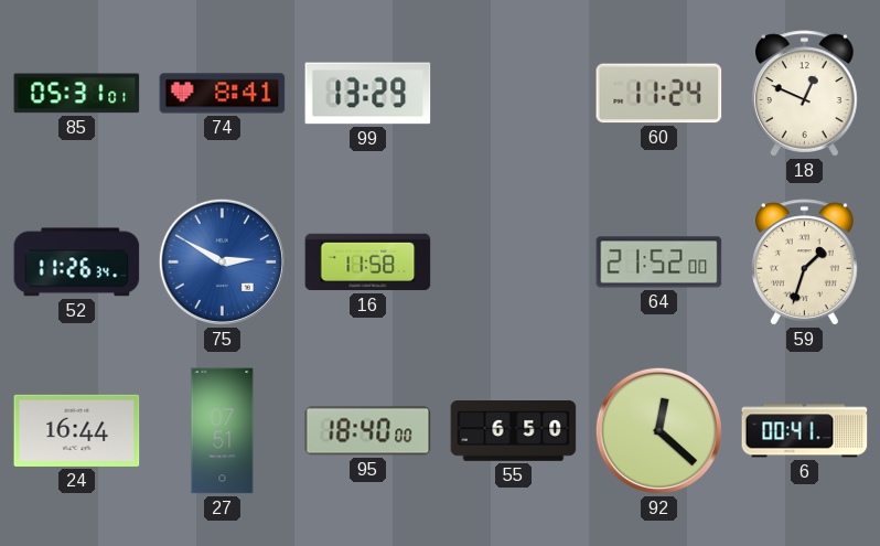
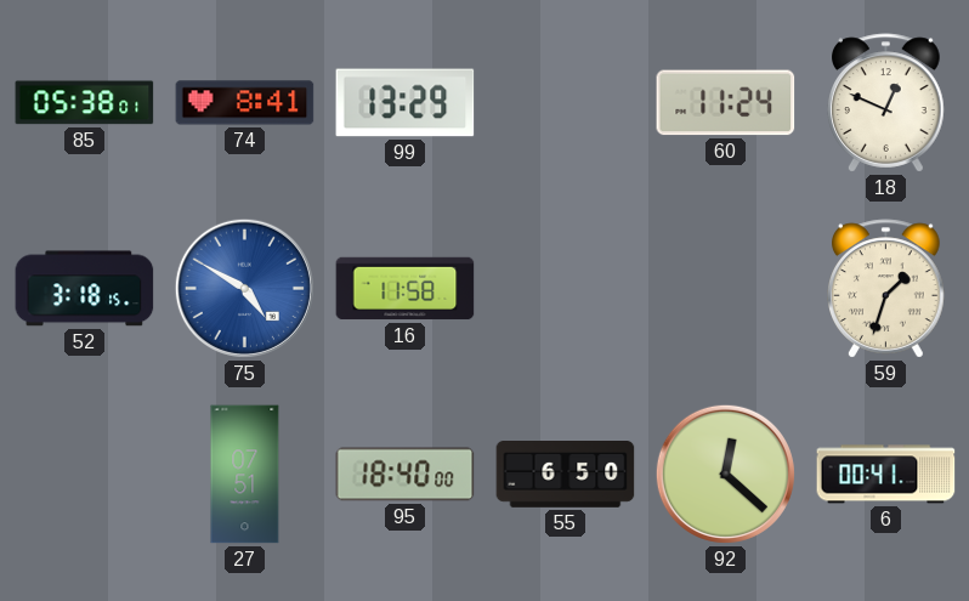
85: 05:31 -> 05:38 (85, 103)
52: 11:26 -> 3:18 (85, 289)
75: 2:50 -> 4:50 (244, 288)
64: 21:52 -> none (659, 263)
24: 16:44 -> none (77, 430)
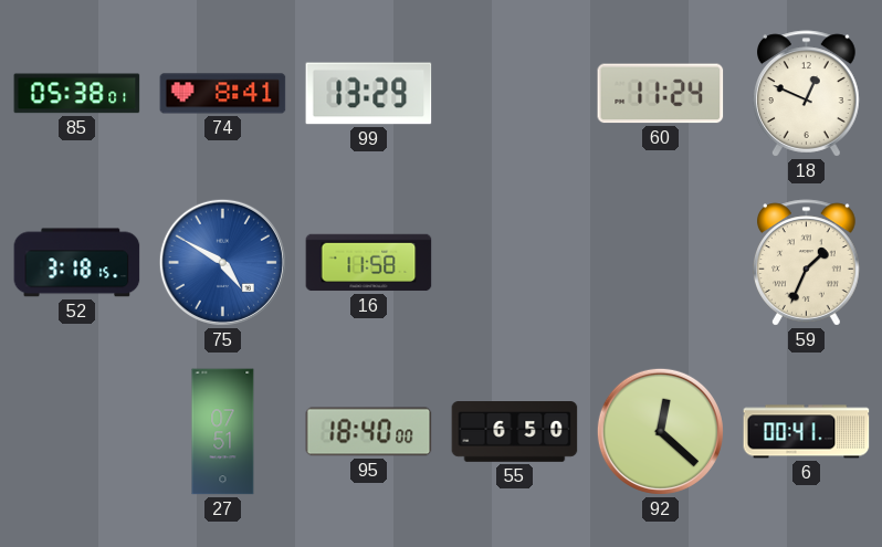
59: 1:33 -> 1:34 (807, 263)
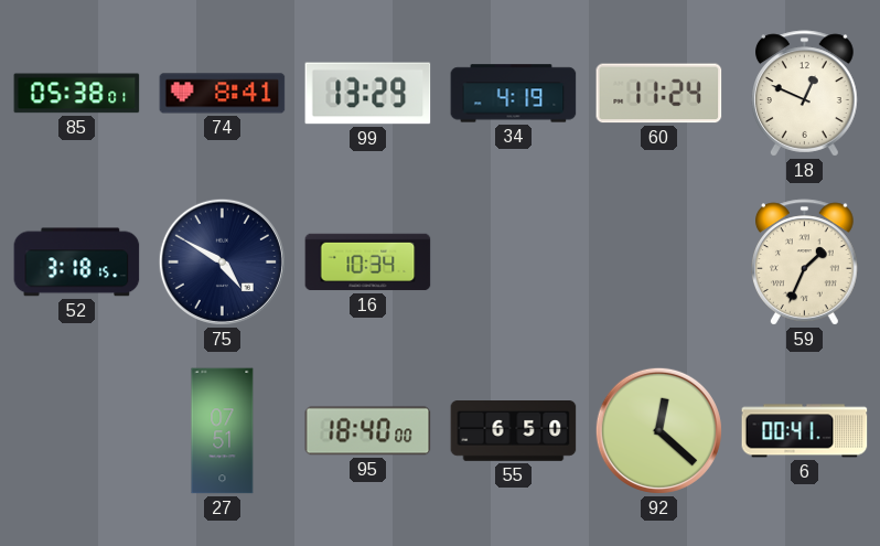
34: none -> 4:19 (514, 94)
75 dial: blue -> navy (222, 261)
16: 11:58 -> 10:34 (368, 263)
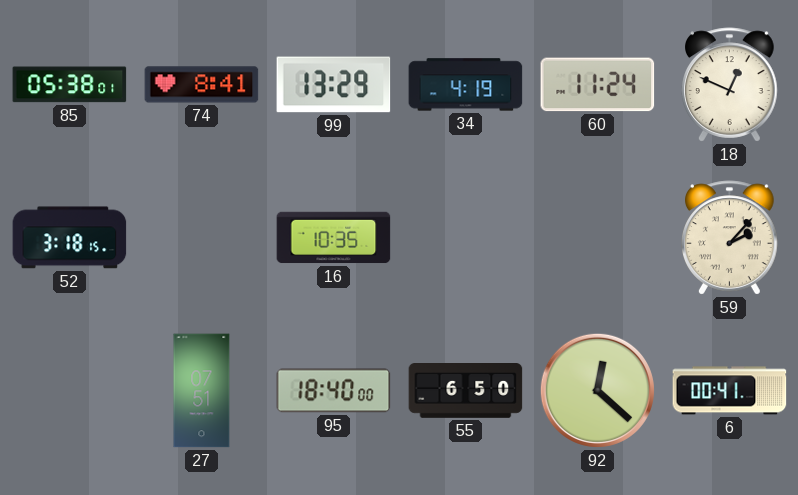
75: 4:50 -> none (222, 261)
16: 10:34 -> 10:35 (334, 238)
59: 1:34 -> 2:07 (730, 238)
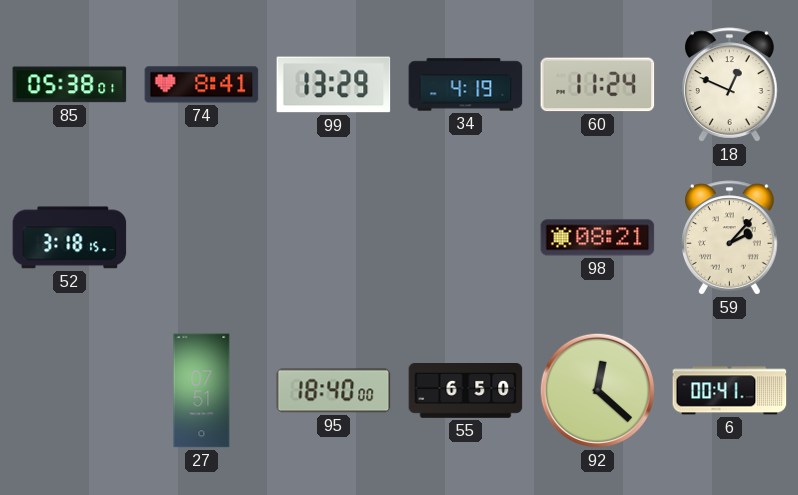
16: 10:35 -> none (334, 238)
98: none -> 08:21 (598, 238)
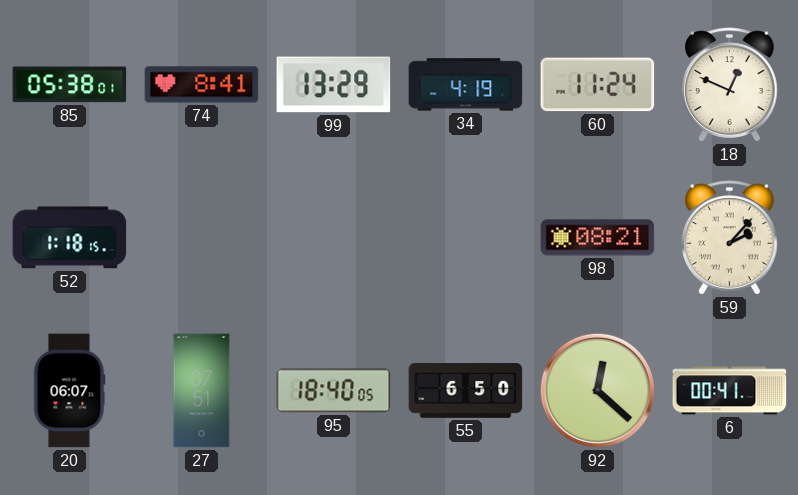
52: 3:18 -> 1:18 (70, 238)
20: none -> 06:07 (69, 391)
95: 18:40:00 -> 18:40:05 (334, 391)
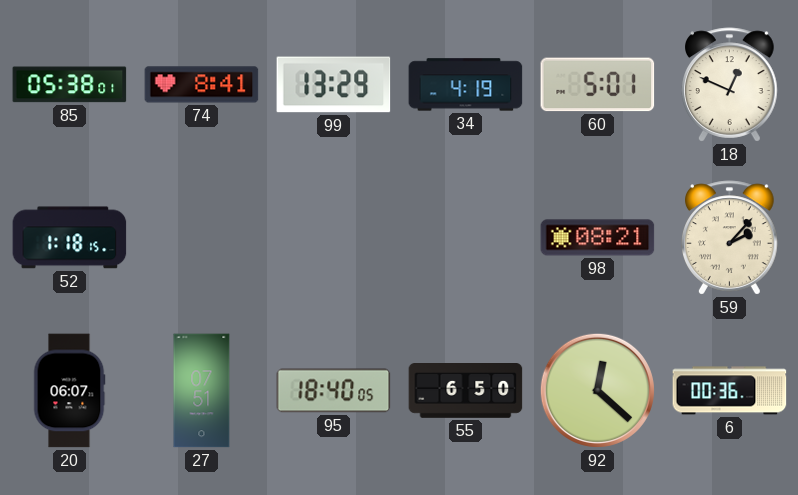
60: 11:24 -> 5:01 (598, 85)
6: 00:41 -> 00:36 (730, 391)
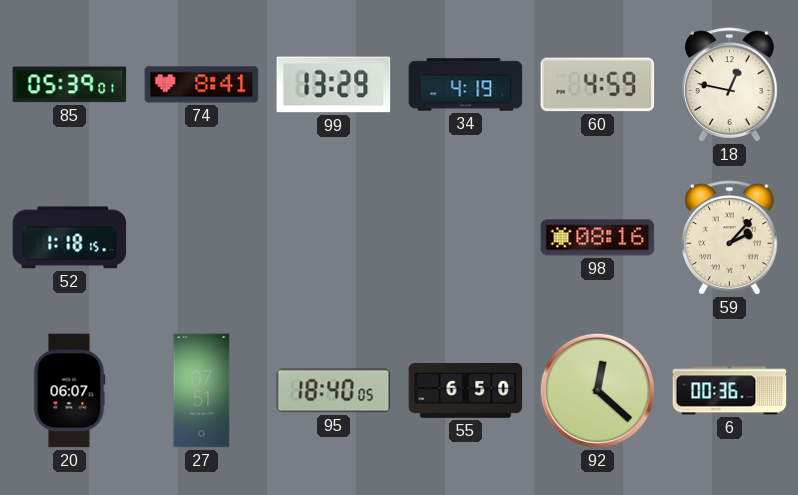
85: 05:38 -> 05:39 (70, 85)
60: 5:01 -> 4:59 (598, 85)
18: 12:49 -> 12:47 (730, 85)
98: 08:21 -> 08:16 (598, 238)
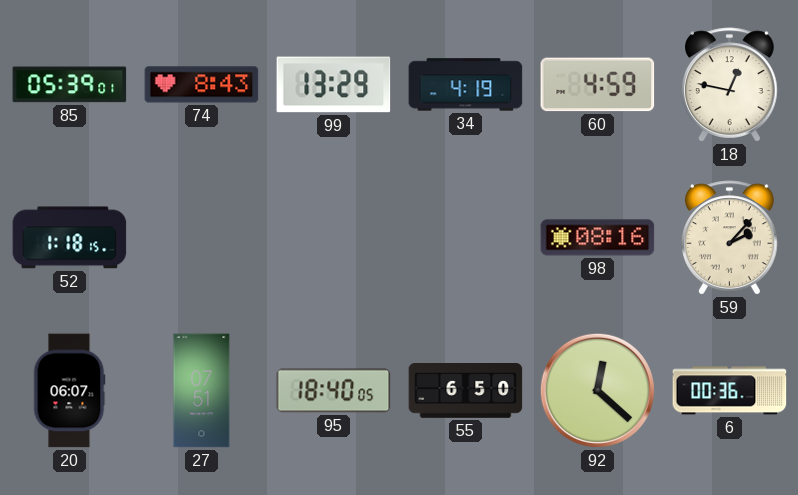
74: 8:41 -> 8:43 (202, 85)
